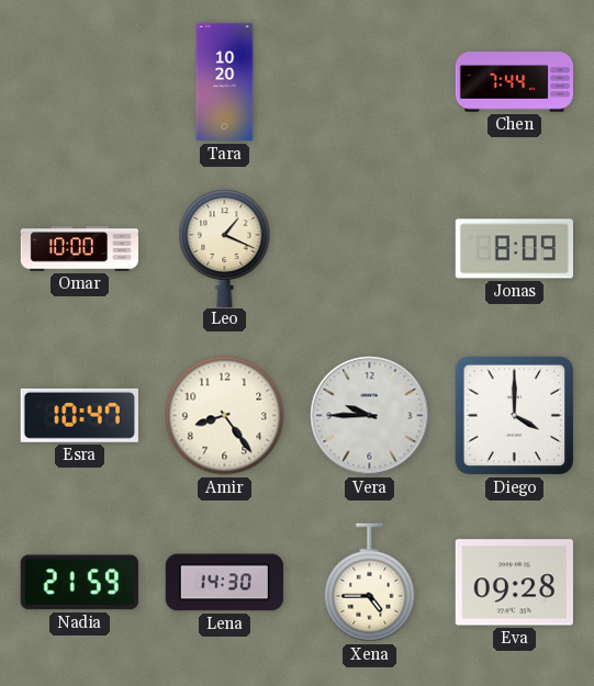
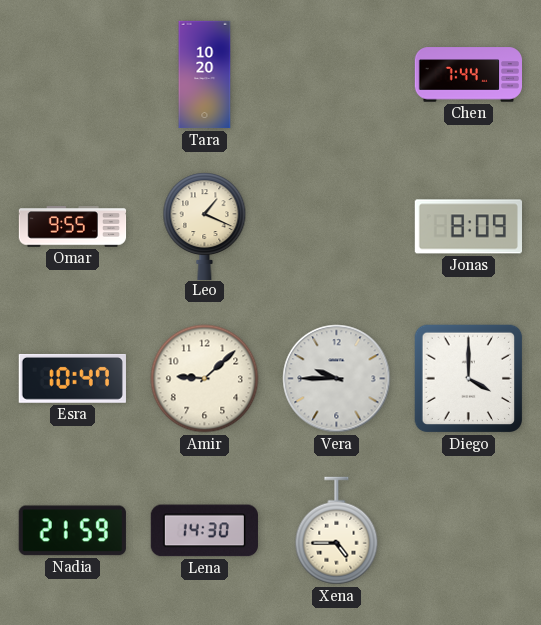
Omar: 10:00 -> 9:55 (73, 227)
Amir: 8:24 -> 9:08 (205, 379)
Eva: 09:28 -> none (514, 583)
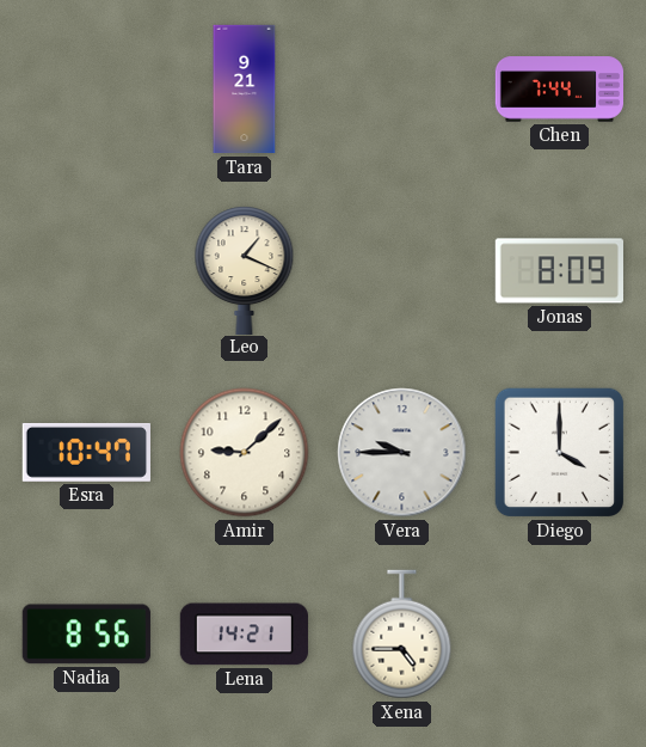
Tara: 10:20 -> 9:21 (245, 90)
Omar: 9:55 -> none (73, 227)
Nadia: 21:59 -> 8:56 (86, 635)
Lena: 14:30 -> 14:21 (244, 635)
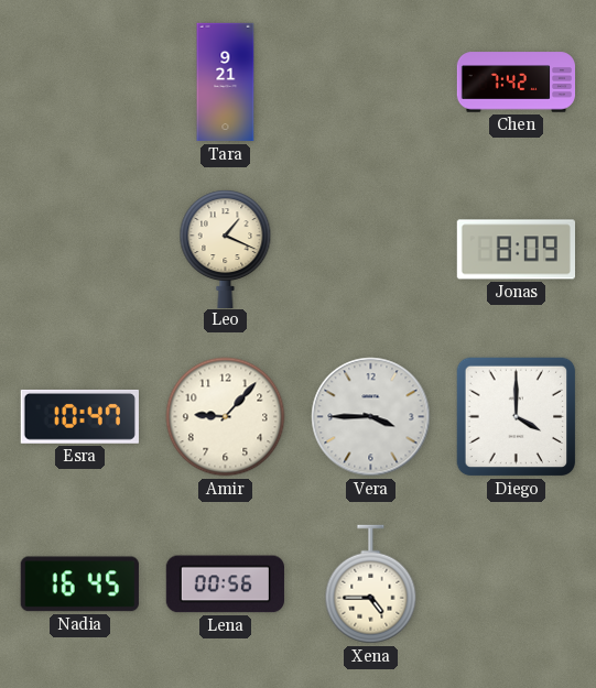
Chen: 7:44 -> 7:42 (517, 83)
Amir: 9:08 -> 9:07 (226, 417)
Vera: 9:45 -> 3:45 (371, 417)
Nadia: 8:56 -> 16:45 (79, 585)
Lena: 14:21 -> 00:56 (225, 585)
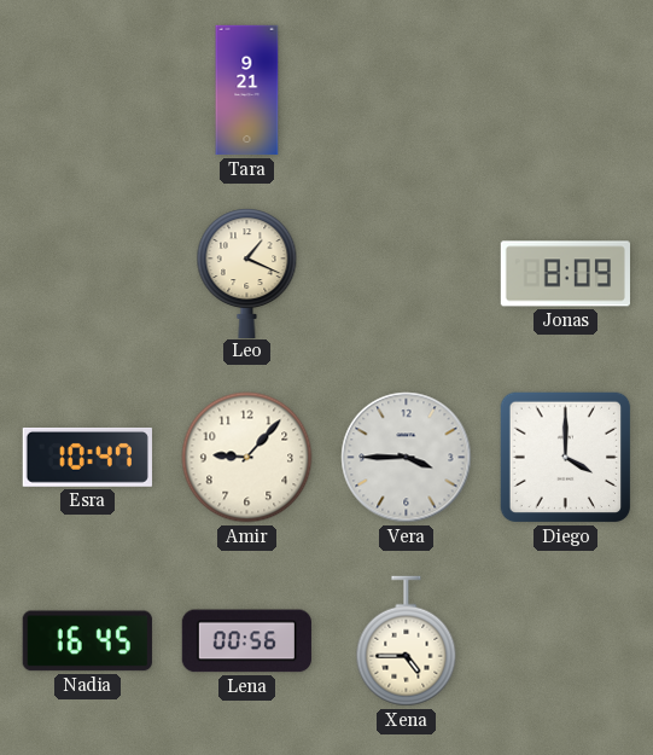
Chen: 7:42 -> none (517, 83)
